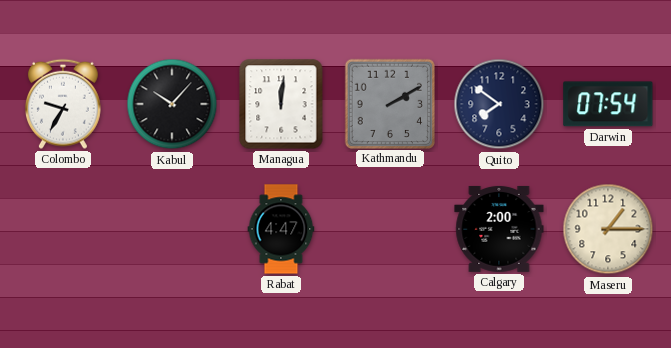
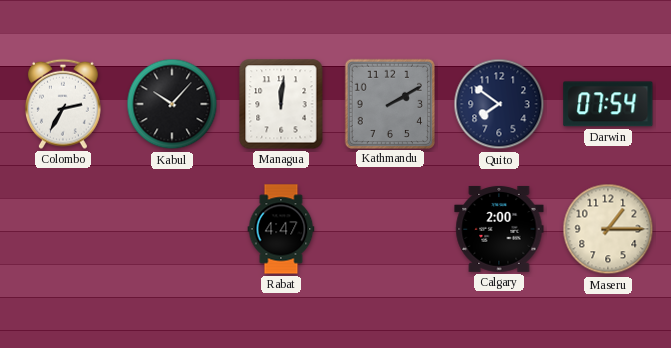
Colombo: 9:35 -> 2:35 (63, 104)
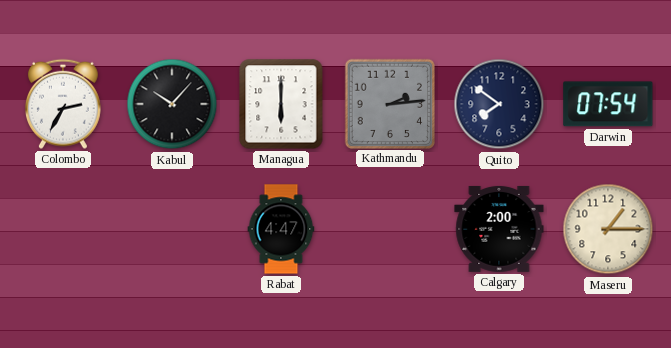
Managua: 12:01 -> 6:00 (281, 104)
Kathmandu: 2:10 -> 2:14 (389, 103)
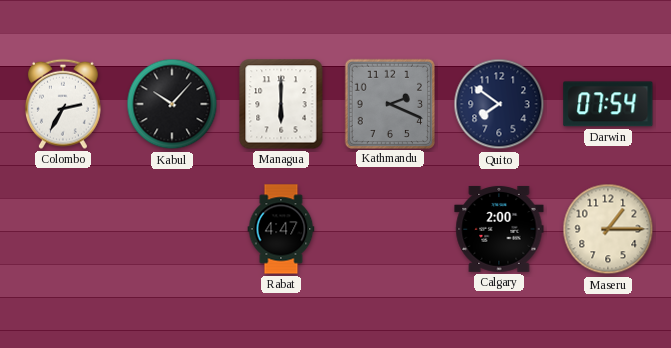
Kathmandu: 2:14 -> 2:19 (389, 103)
